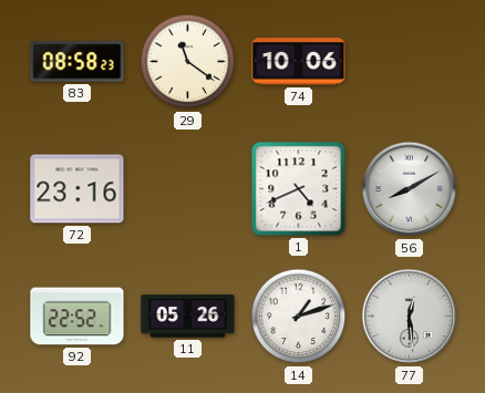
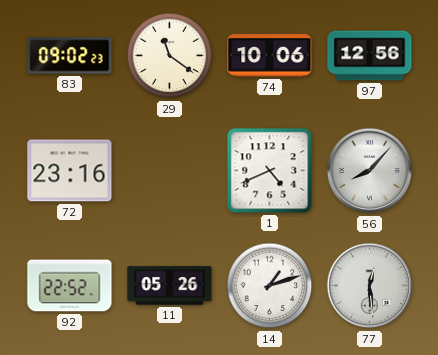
83: 08:58 -> 09:02 (70, 56)
97: none -> 12:56 (370, 56)
56: 8:10 -> 8:07 (370, 171)
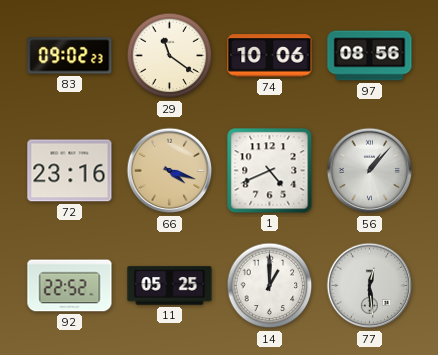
97: 12:56 -> 08:56 (370, 56)
66: none -> 4:18 (170, 171)
56: 8:07 -> 1:07 (370, 171)
11: 05:26 -> 05:25 (170, 286)
14: 1:12 -> 1:00 (270, 286)
